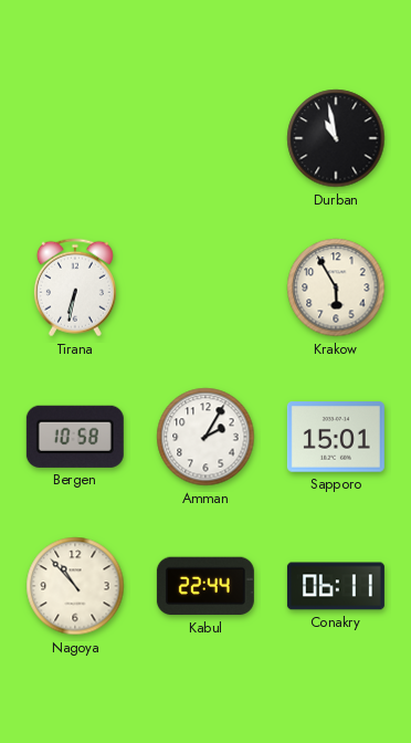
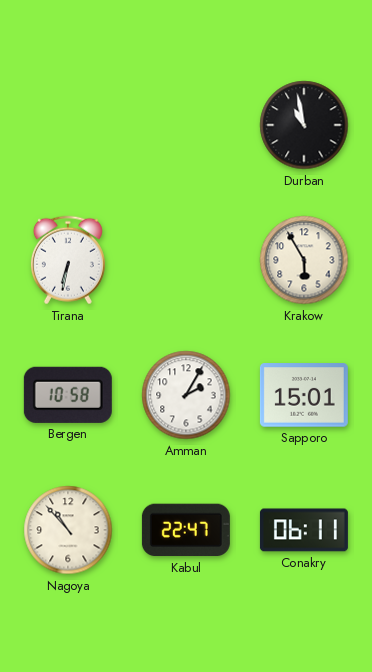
Kabul: 22:44 -> 22:47 (186, 530)
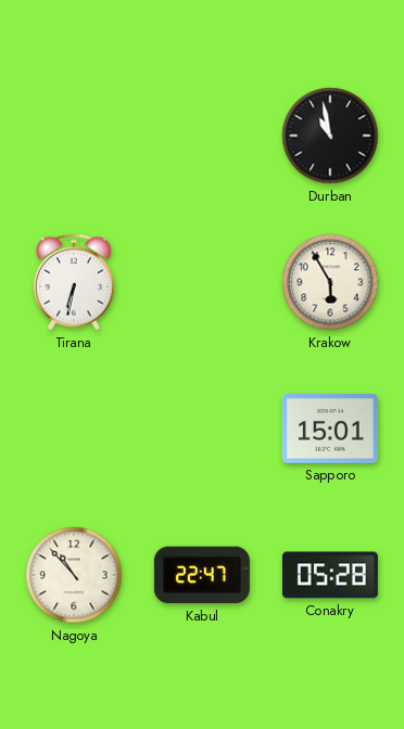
Bergen: 10:58 -> none (68, 395)
Amman: 2:05 -> none (186, 395)
Conakry: 06:11 -> 05:28 (330, 575)
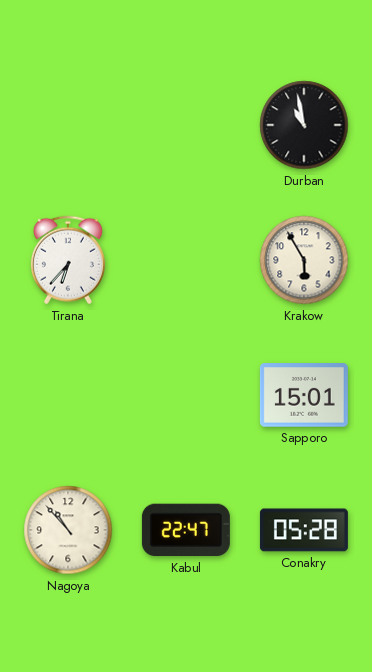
Tirana: 6:32 -> 6:37 (68, 260)
